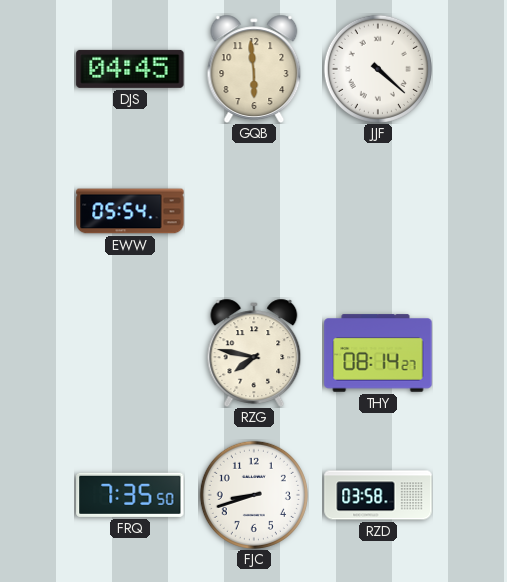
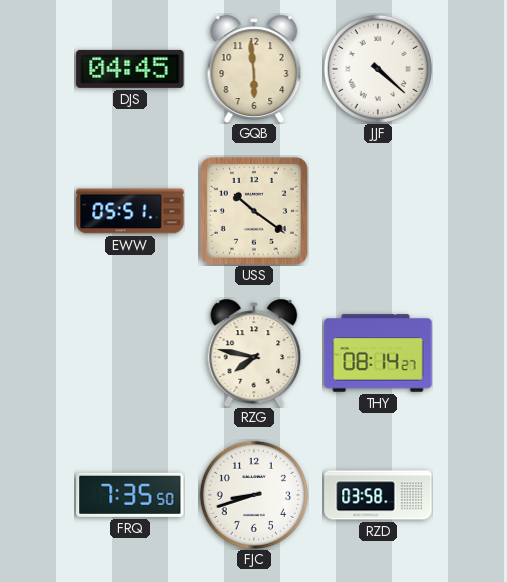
EWW: 05:54 -> 05:51 (130, 211)
USS: none -> 10:21 (254, 211)
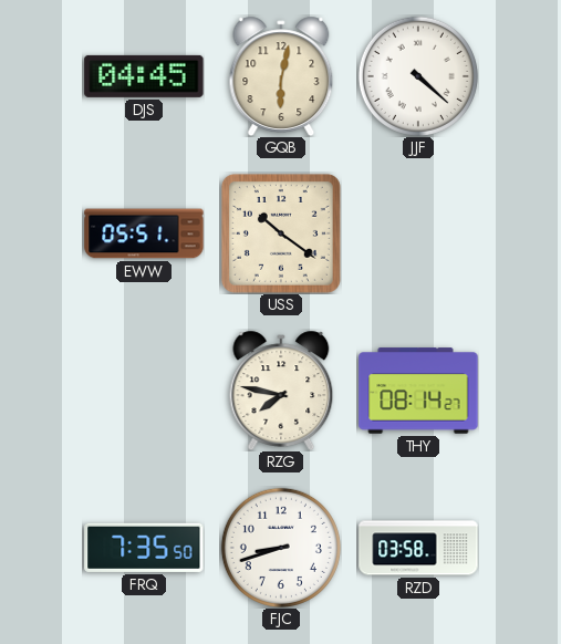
GQB: 5:59 -> 6:02 (281, 76)
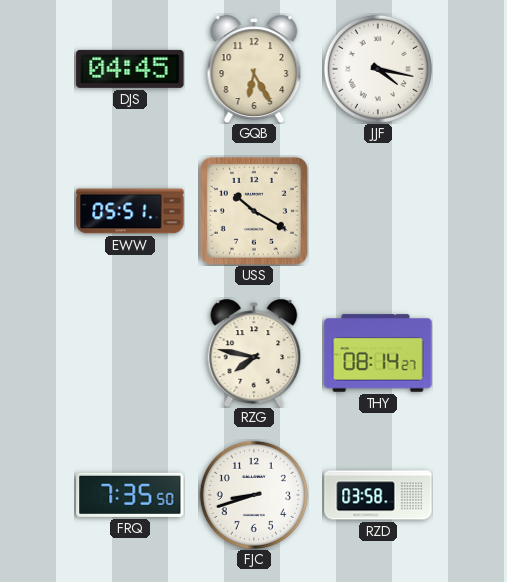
GQB: 6:02 -> 6:25 (254, 69)
JJF: 4:22 -> 4:17 (378, 69)
USS: 10:21 -> 10:20 (254, 211)
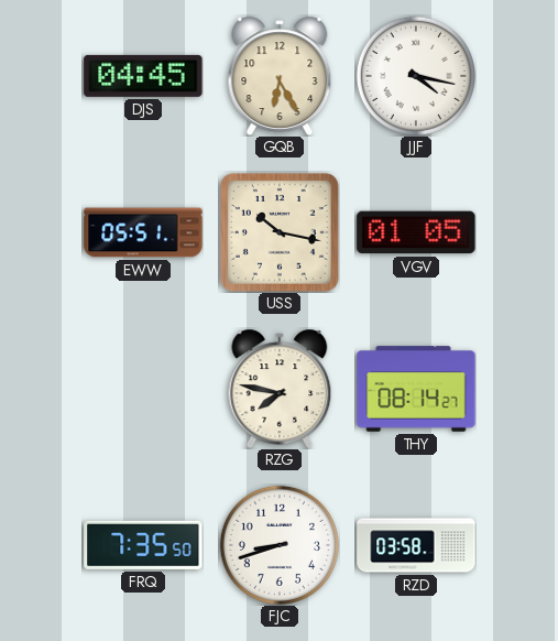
USS: 10:20 -> 10:17 (280, 232)
VGV: none -> 01:05 (416, 232)
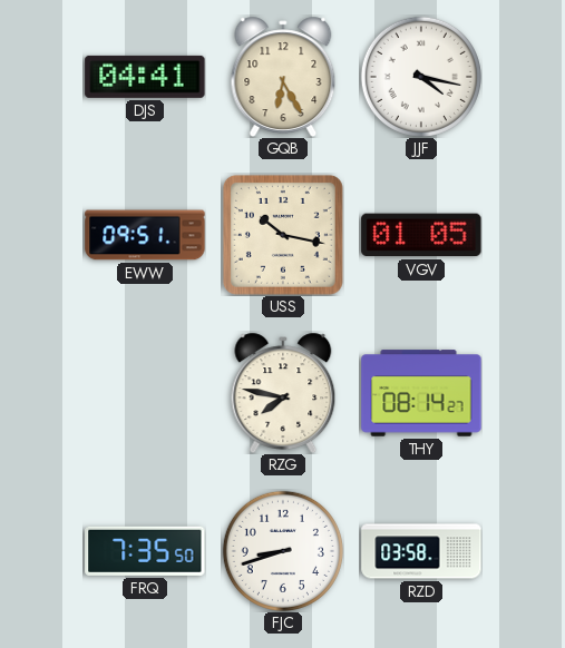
DJS: 04:45 -> 04:41 (145, 77)
EWW: 05:51 -> 09:51 (145, 235)
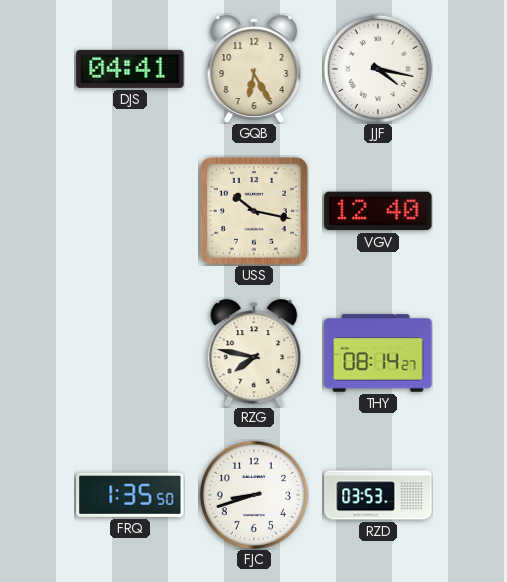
EWW: 09:51 -> none (145, 235)
VGV: 01:05 -> 12:40 (378, 211)
FRQ: 7:35 -> 1:35 (130, 495)
RZD: 03:58 -> 03:53 (378, 495)
